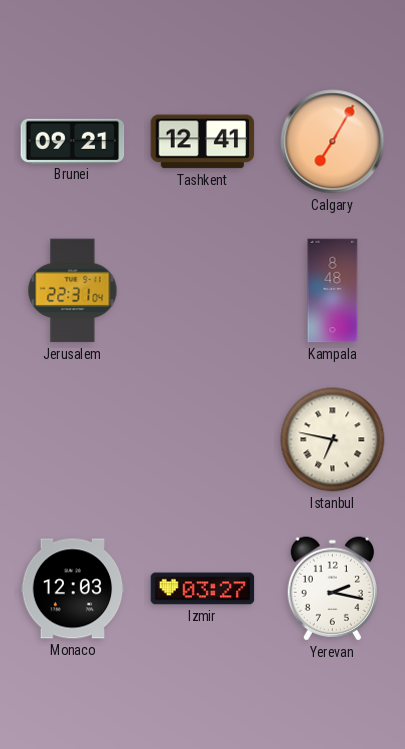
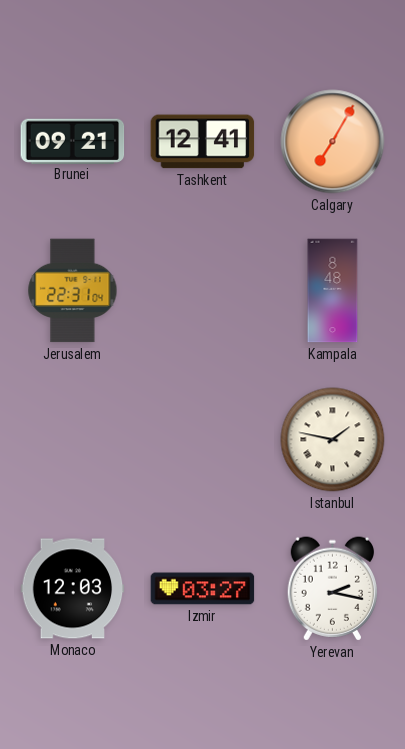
Istanbul: 6:47 -> 1:47 (333, 440)
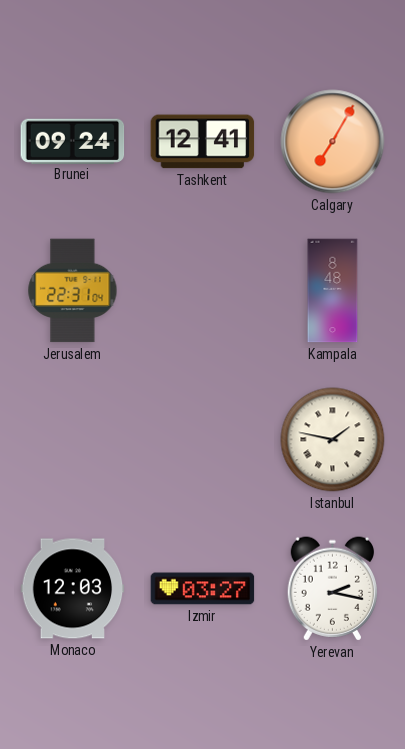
Brunei: 09:21 -> 09:24 (73, 141)
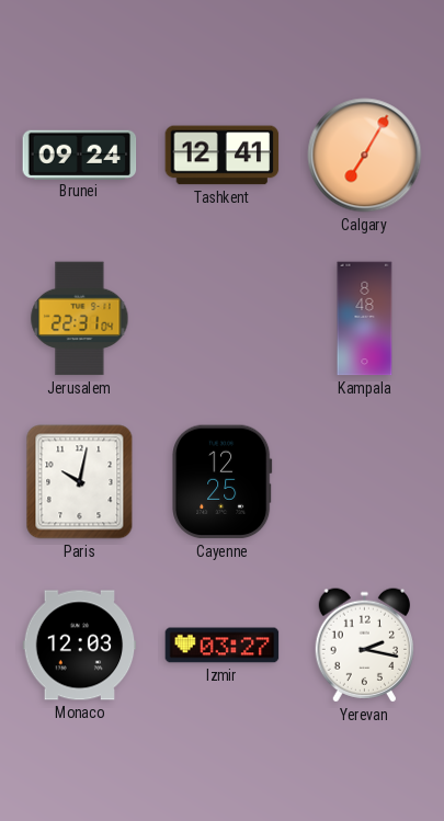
Paris: none -> 10:02 (80, 482)
Cayenne: none -> 12:25 (223, 482)
Istanbul: 1:47 -> none (333, 440)
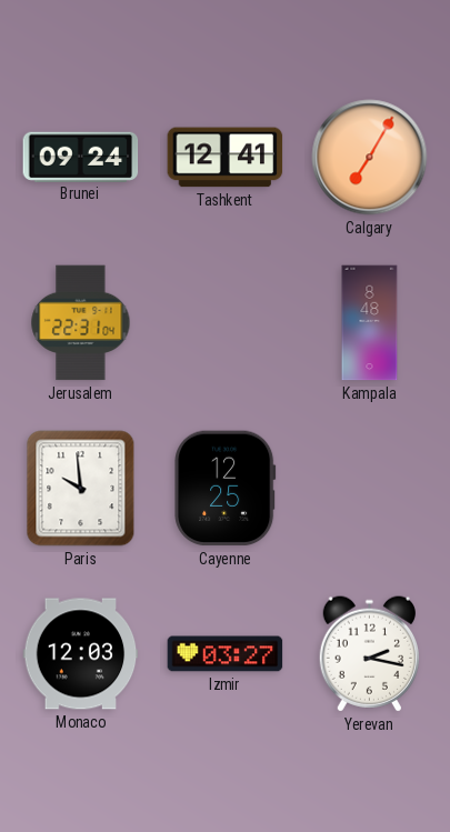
Paris: 10:02 -> 9:59 (81, 489)
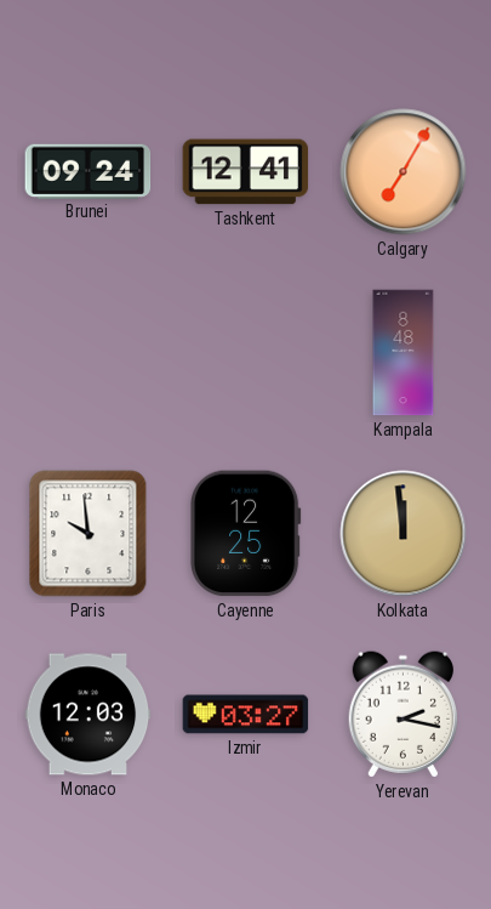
Jerusalem: 22:31 -> none (81, 323)
Kolkata: none -> 11:59 (404, 534)
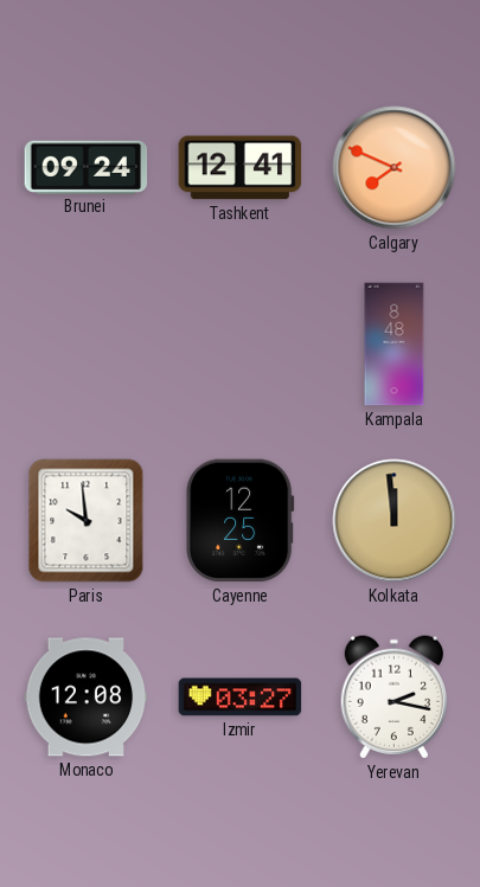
Calgary: 7:05 -> 7:49 (395, 168)
Monaco: 12:03 -> 12:08 (87, 698)
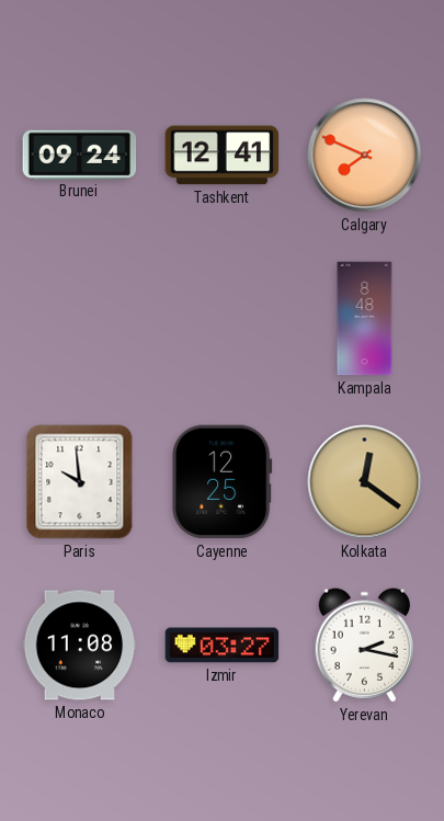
Kolkata: 11:59 -> 12:21 (365, 482)
Monaco: 12:08 -> 11:08 (80, 646)
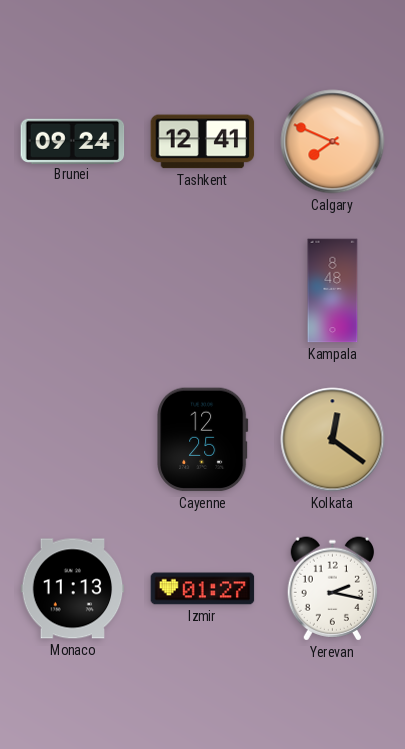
Paris: 9:59 -> none (80, 482)
Monaco: 11:08 -> 11:13 (73, 589)
Izmir: 03:27 -> 01:27 (203, 589)
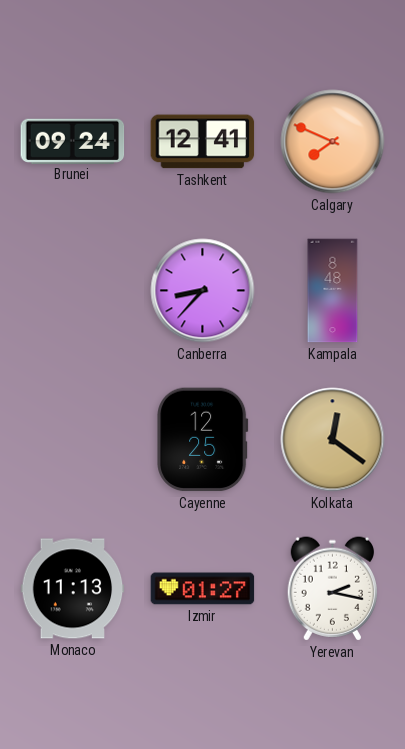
Canberra: none -> 8:37 (203, 291)
